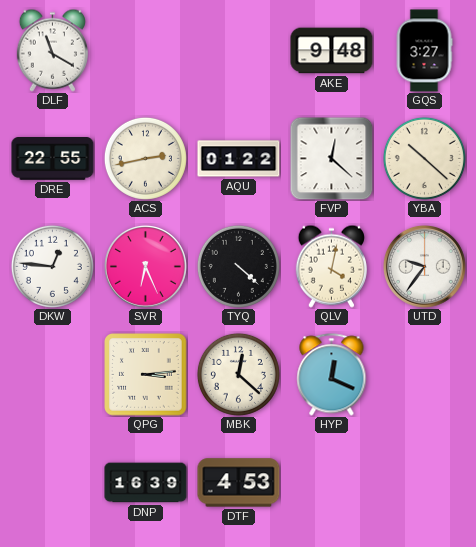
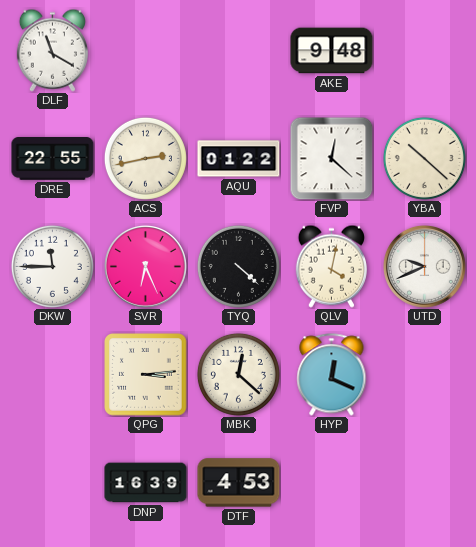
GQS: 3:27 -> none (424, 51)
DKW: 12:46 -> 11:45 (52, 266)
UTD: 9:36 -> 9:41 (425, 267)
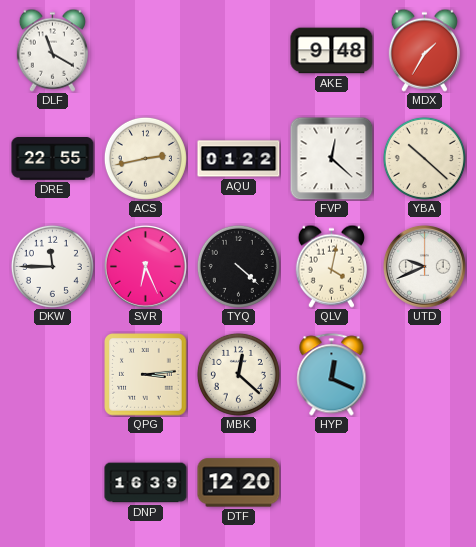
MDX: none -> 1:35 (424, 50)
DTF: 4:53 -> 12:20 (239, 483)
